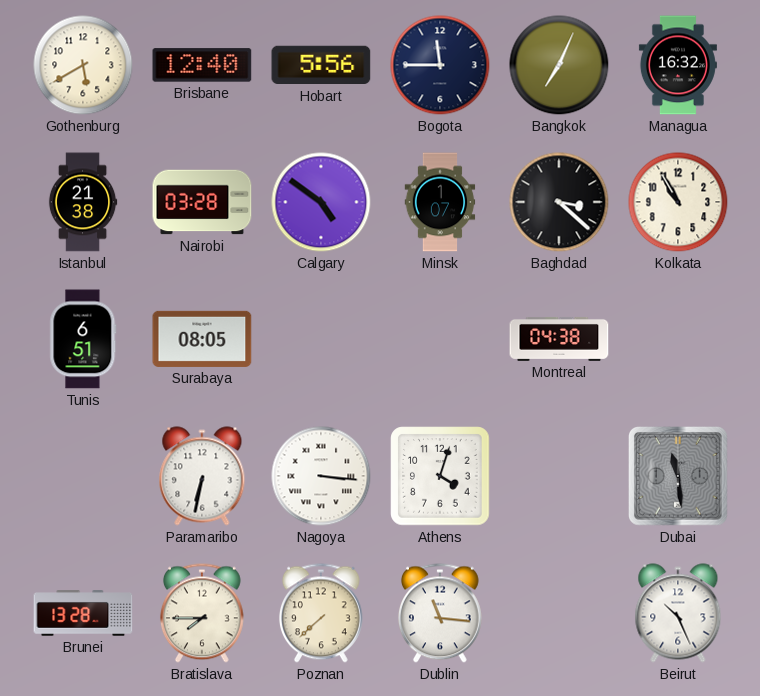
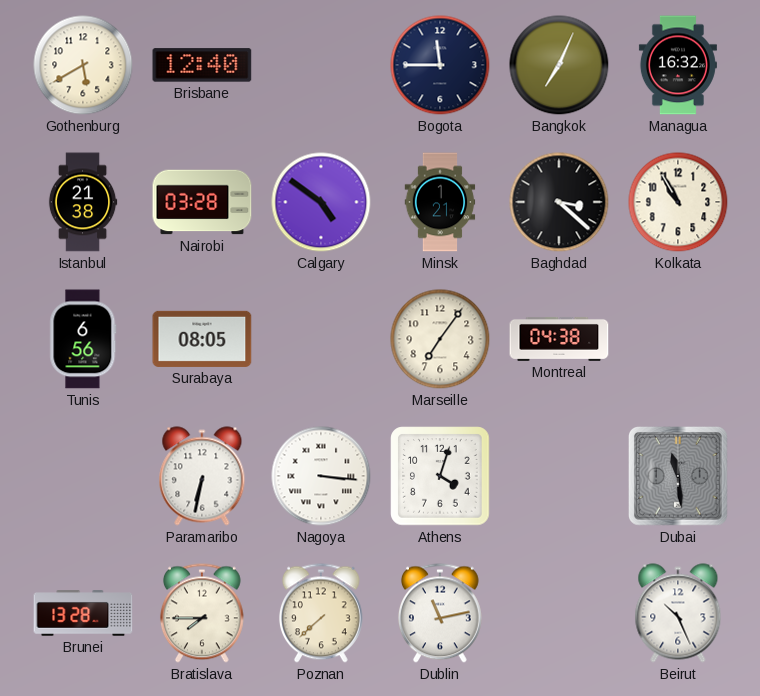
Hobart: 5:56 -> none (321, 65)
Minsk: 1:07 -> 1:21 (440, 202)
Tunis: 6:51 -> 6:56 (83, 339)
Marseille: none -> 7:06 (440, 339)
Dublin: 11:16 -> 11:13 (440, 613)
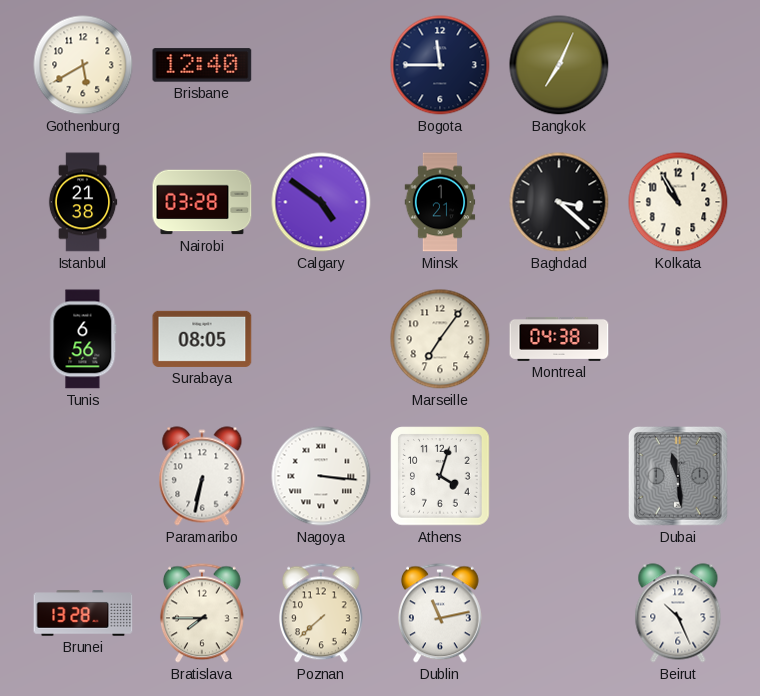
Managua: 16:32 -> none (678, 65)
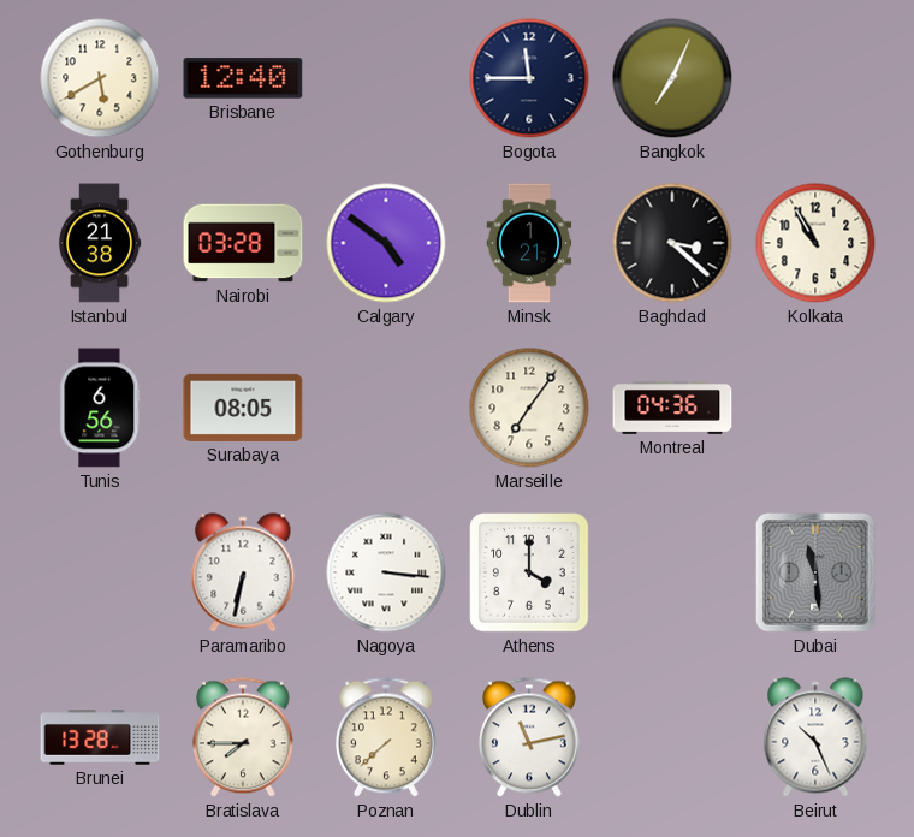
Montreal: 04:38 -> 04:36 (672, 408)
Athens: 4:03 -> 4:00 (529, 572)
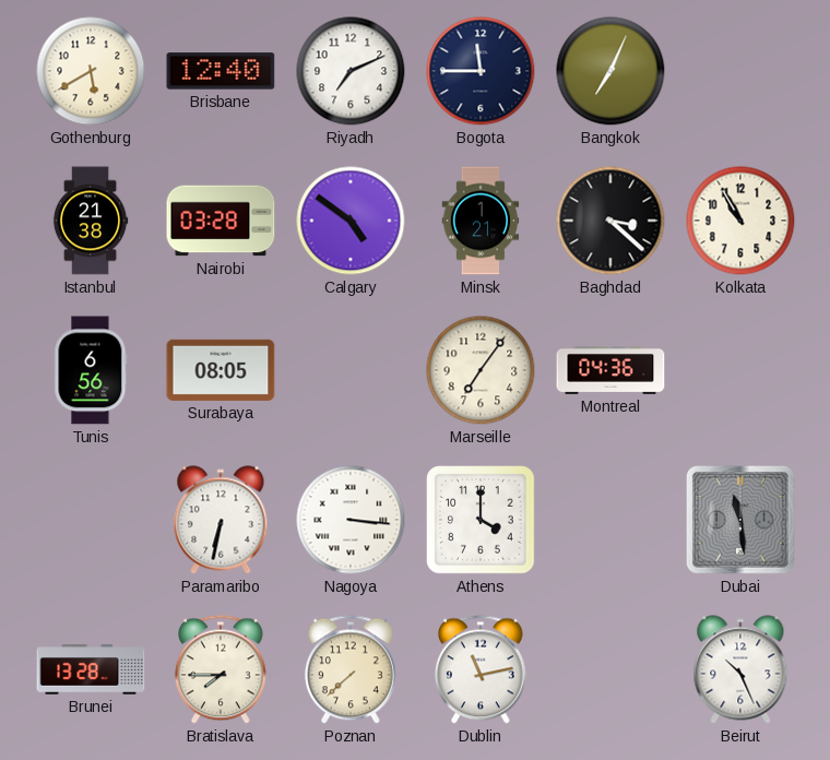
Riyadh: none -> 7:11 (351, 71)
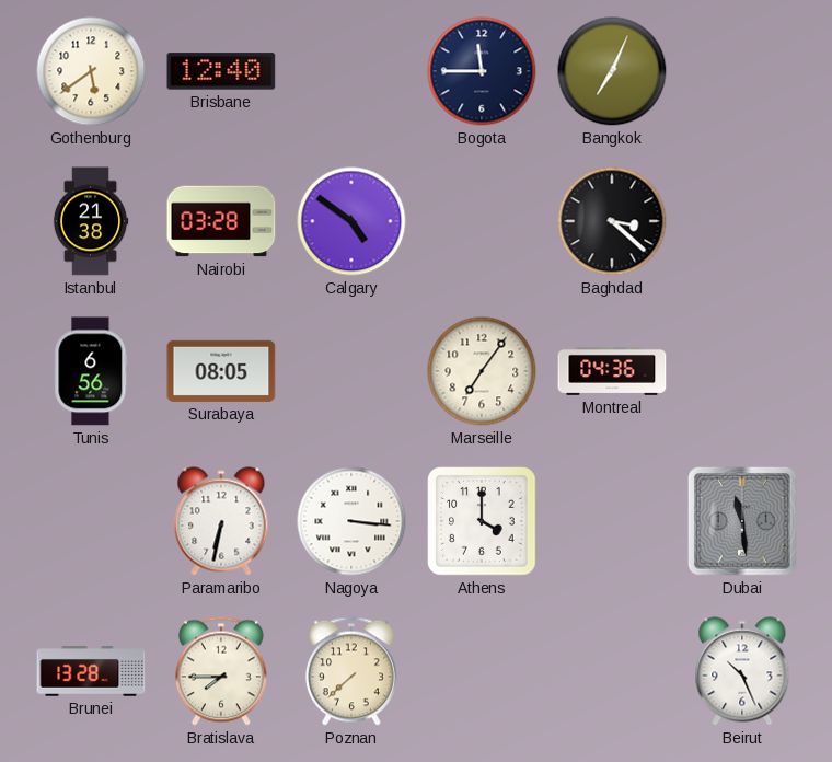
Gothenburg: 5:40 -> 5:39 (91, 71)
Riyadh: 7:11 -> none (351, 71)
Minsk: 1:21 -> none (481, 221)
Kolkata: 10:55 -> none (740, 221)
Dublin: 11:13 -> none (481, 669)
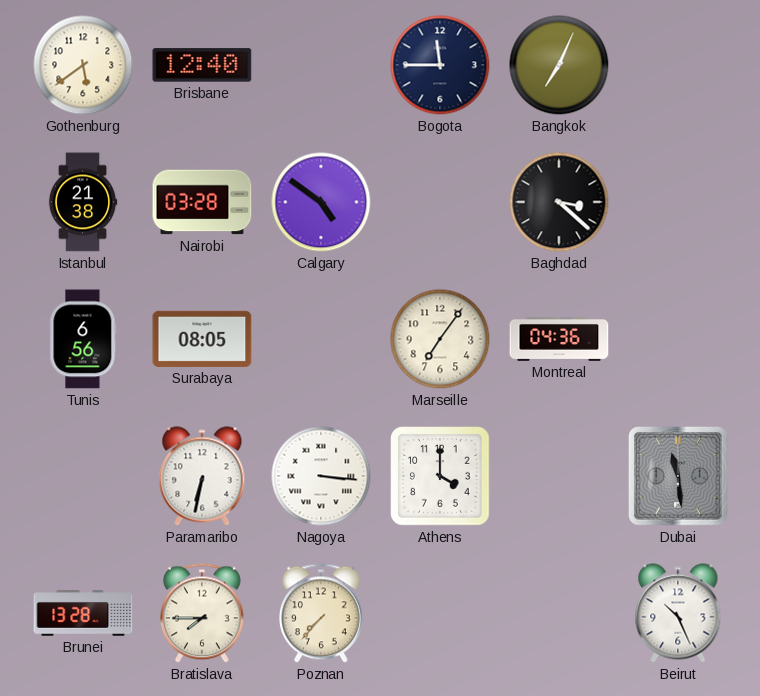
Poznan: 7:38 -> 7:37 (321, 613)
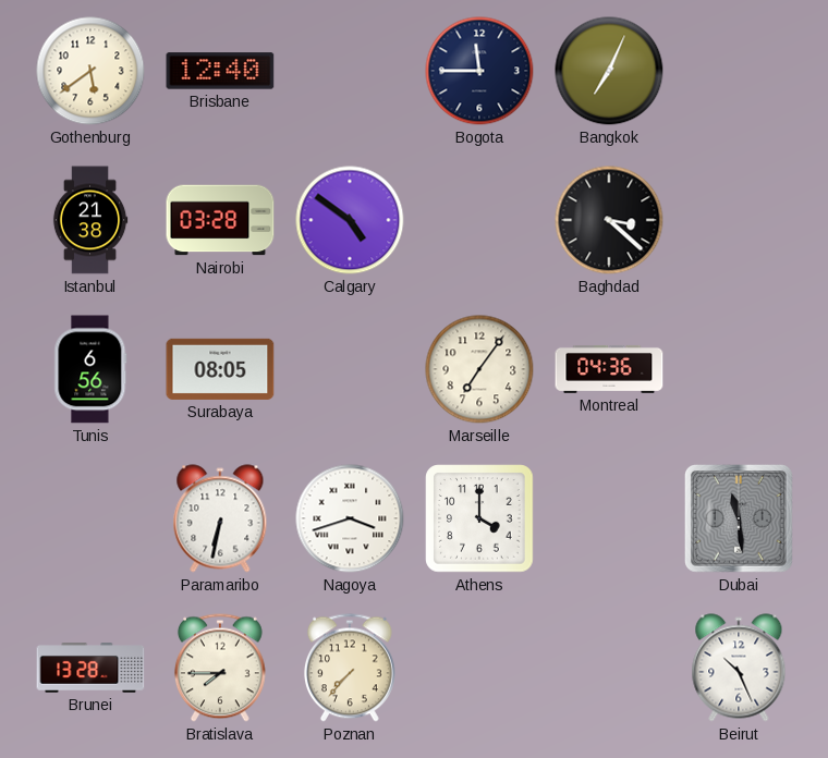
Nagoya: 3:16 -> 3:42 (350, 518)
